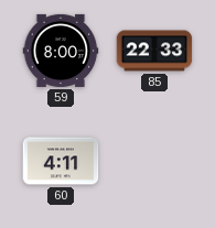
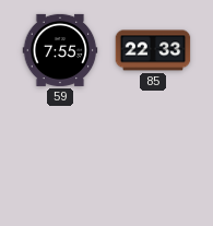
59: 8:00 -> 7:55 (60, 50)
60: 4:11 -> none (61, 161)
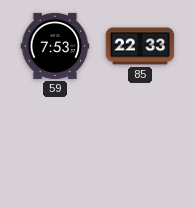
59: 7:55 -> 7:53 (55, 46)
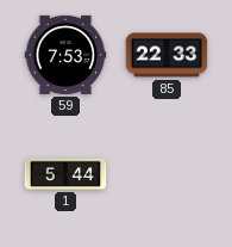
1: none -> 5:44 (65, 174)
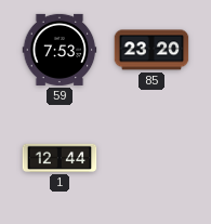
85: 22:33 -> 23:20 (151, 50)
1: 5:44 -> 12:44 (60, 158)
